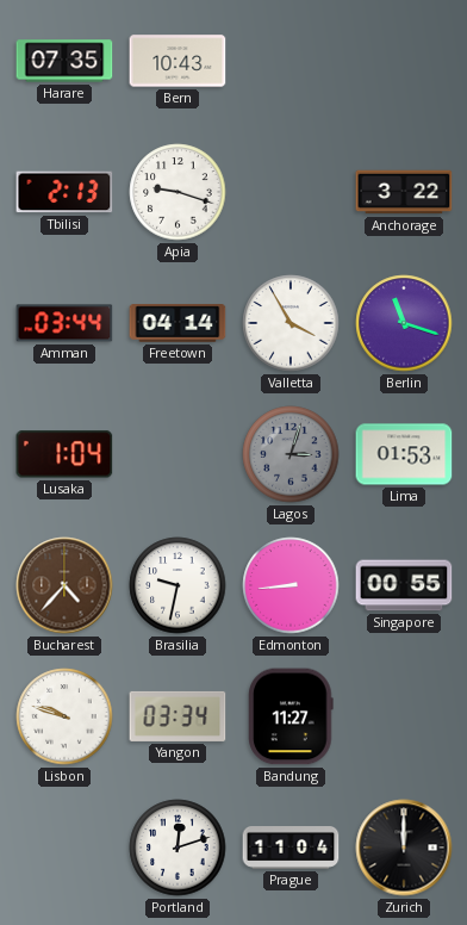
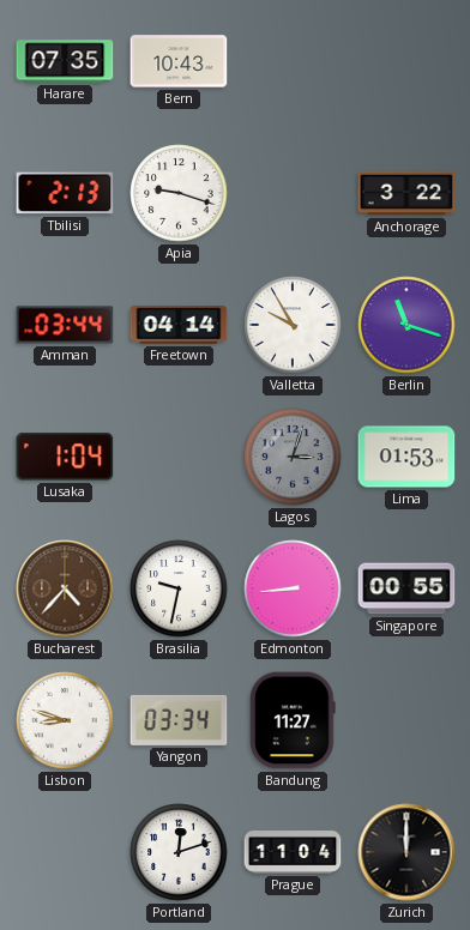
Valletta: 3:55 -> 9:55 (293, 325)
Lisbon: 9:48 -> 8:48 (65, 720)
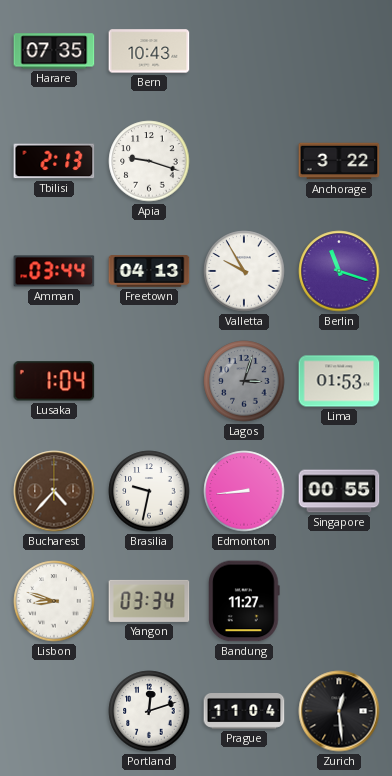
Freetown: 04:14 -> 04:13 (149, 271)
Zurich: 12:00 -> 12:29 (339, 711)
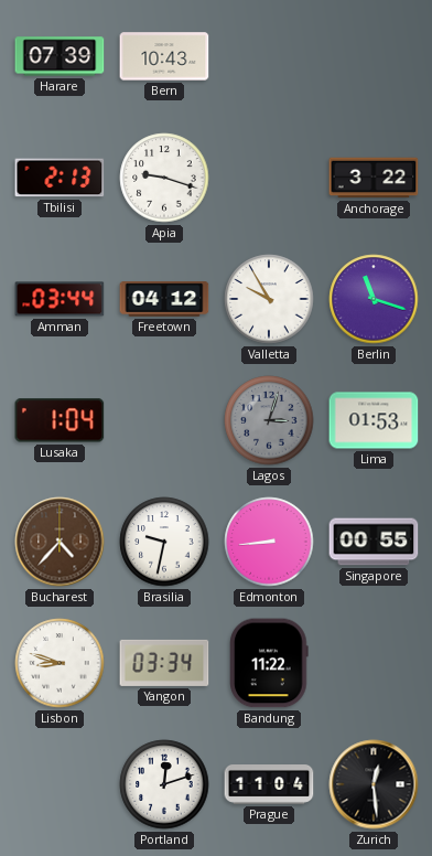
Harare: 07:35 -> 07:39 (60, 56)
Freetown: 04:13 -> 04:12 (164, 299)
Bandung: 11:27 -> 11:22 (269, 663)
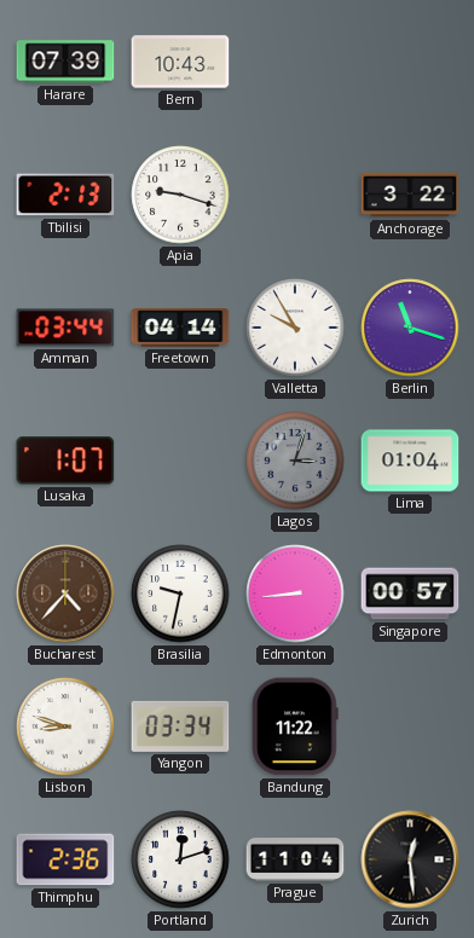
Freetown: 04:12 -> 04:14 (180, 328)
Lusaka: 1:04 -> 1:07 (65, 461)
Lima: 01:53 -> 01:04 (410, 461)
Singapore: 00:55 -> 00:57 (410, 594)
Thimphu: none -> 2:36 (65, 859)
